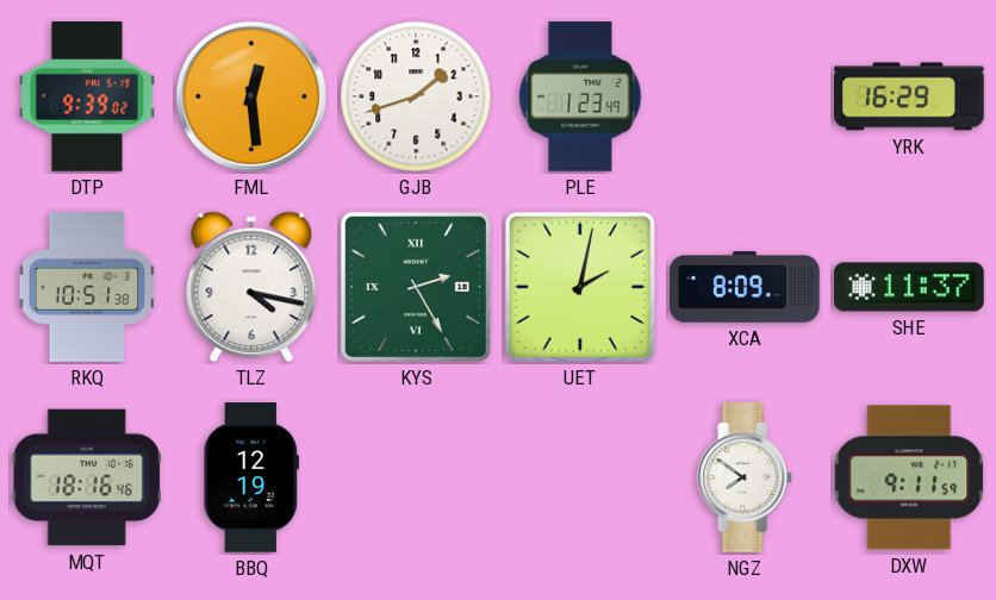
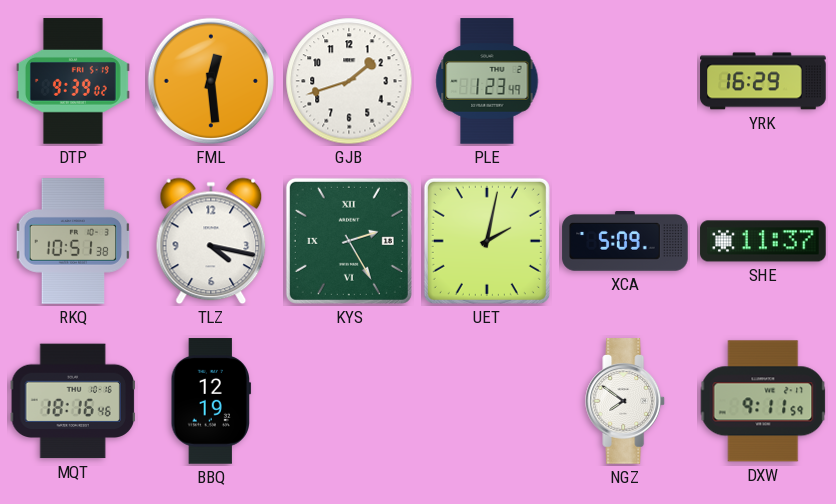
XCA: 8:09 -> 5:09 (625, 241)
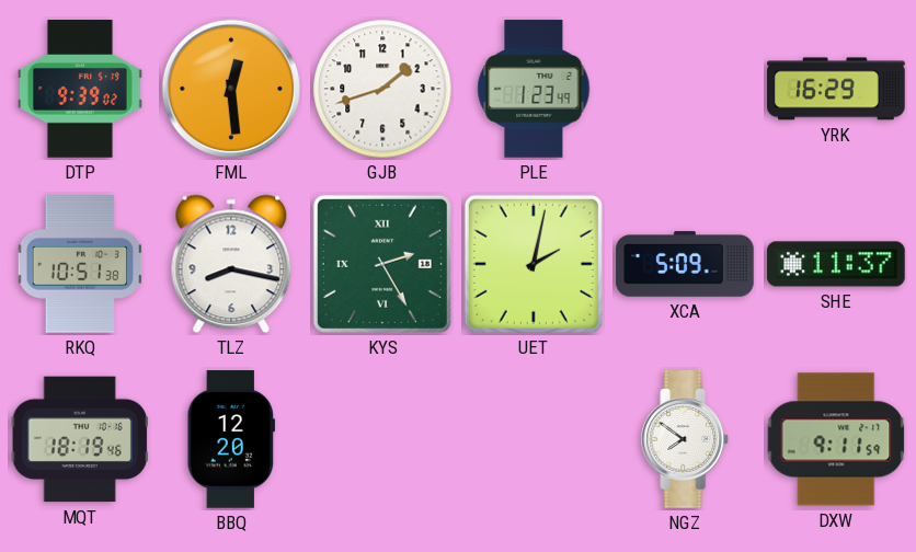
TLZ: 4:17 -> 8:17 (231, 264)
MQT: 18:16 -> 18:19 (80, 439)
BBQ: 12:19 -> 12:20 (231, 439)
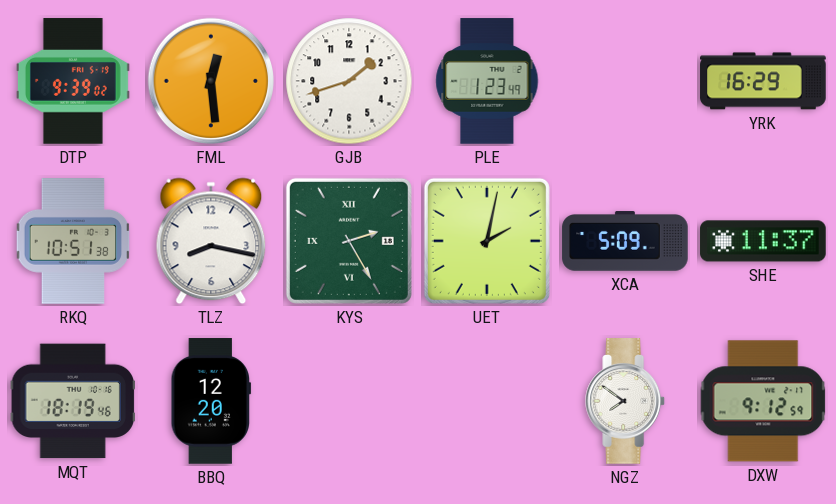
DXW: 9:11 -> 9:12 (763, 401)
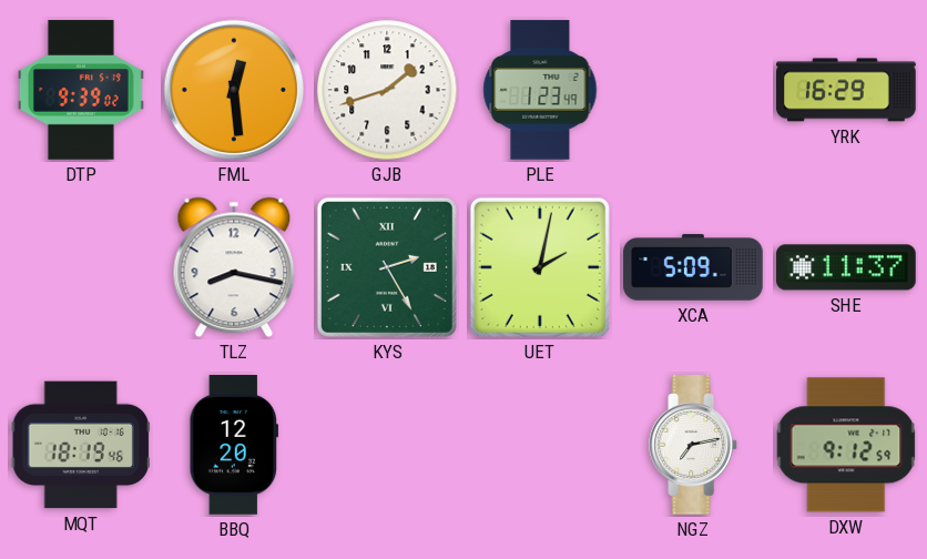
RKQ: 10:51 -> none (73, 241)
NGZ: 7:51 -> 7:13 (694, 445)
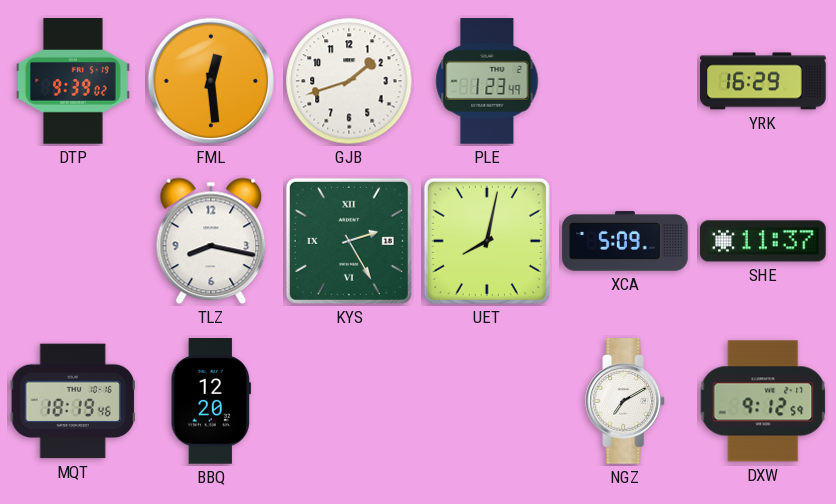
UET: 2:02 -> 8:02 (487, 241)
NGZ: 7:13 -> 7:10 (626, 401)
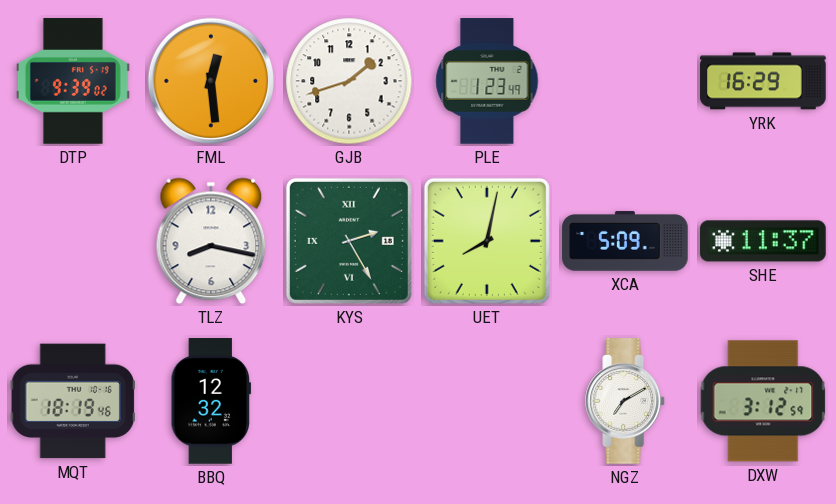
BBQ: 12:20 -> 12:32 (211, 401)
DXW: 9:12 -> 3:12 (763, 401)
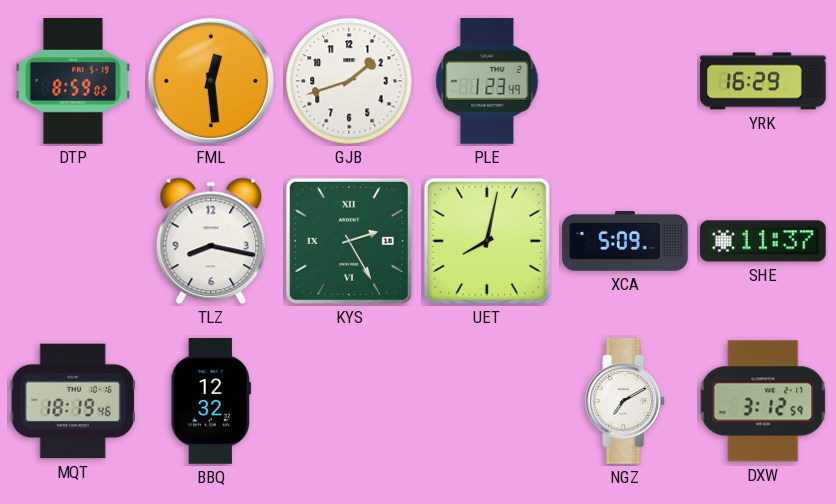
DTP: 9:39 -> 8:59 (73, 81)
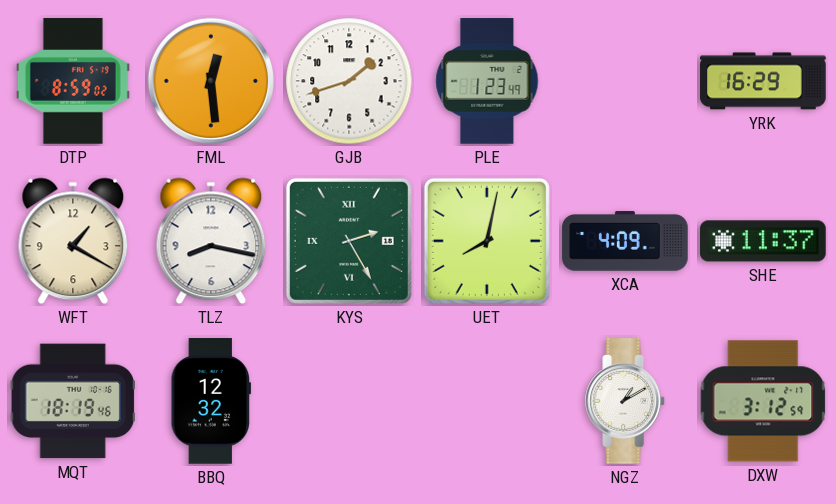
WFT: none -> 1:20 (73, 241)
XCA: 5:09 -> 4:09 (625, 241)
NGZ: 7:10 -> 1:10 (626, 401)
